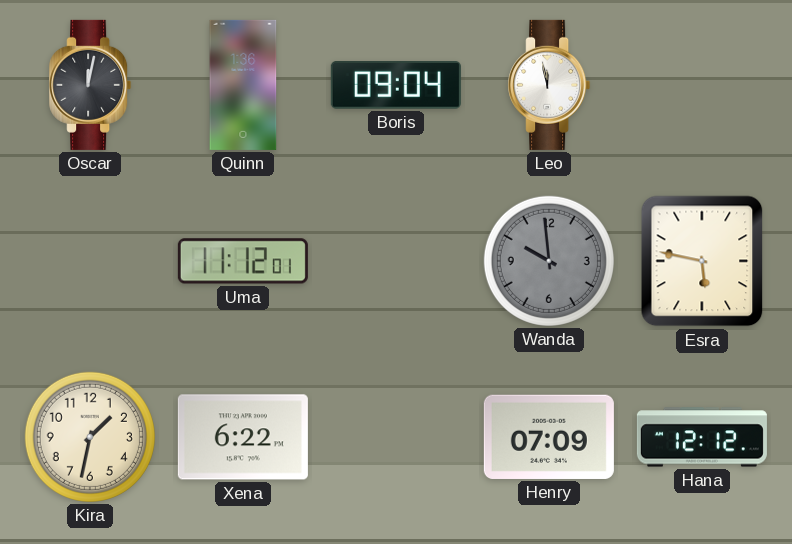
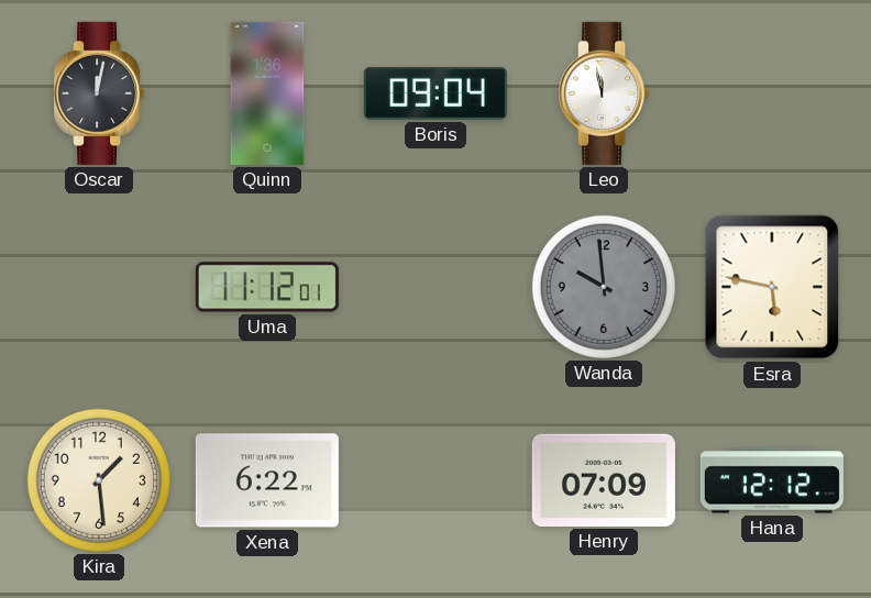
Kira: 1:32 -> 1:29 (99, 480)
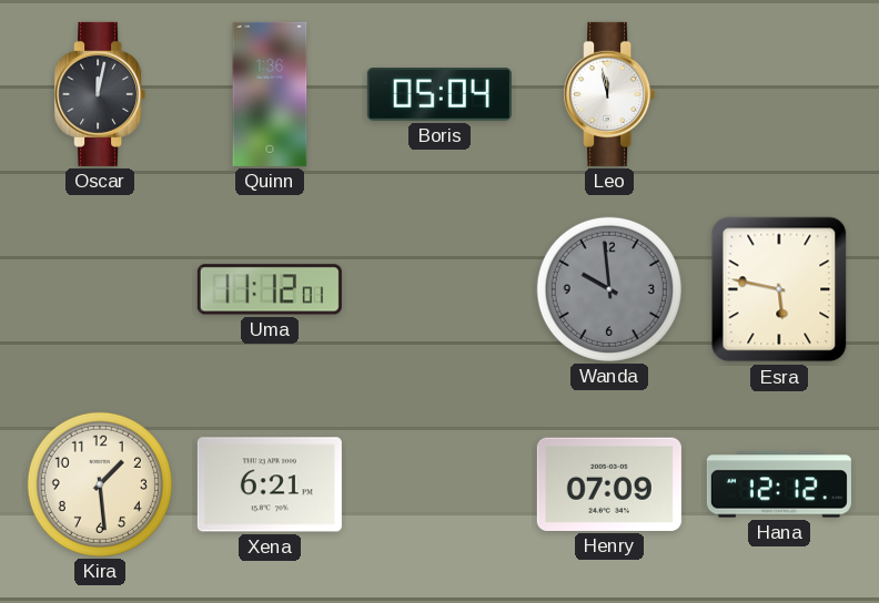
Boris: 09:04 -> 05:04 (439, 95)
Xena: 6:22 -> 6:21 (270, 484)
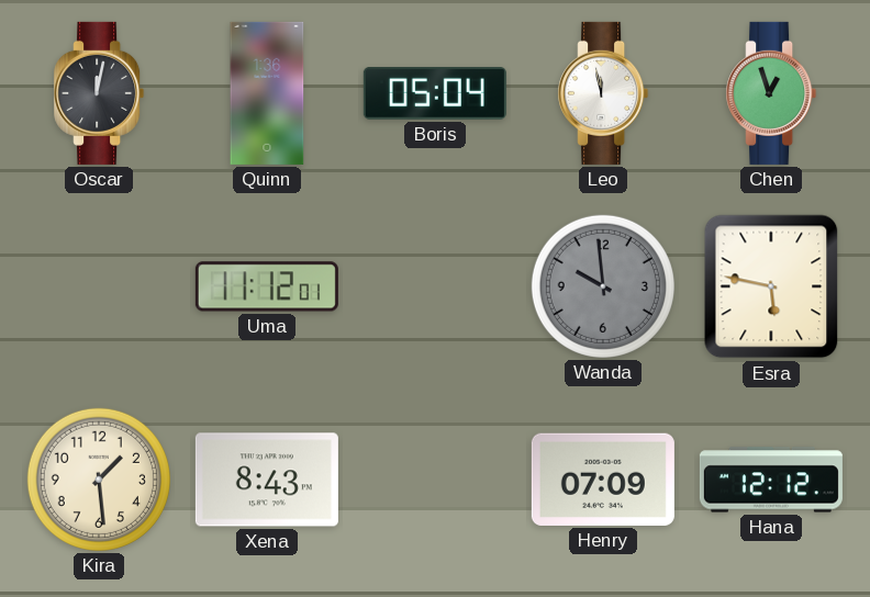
Chen: none -> 12:57 (771, 93)
Xena: 6:21 -> 8:43 (267, 480)
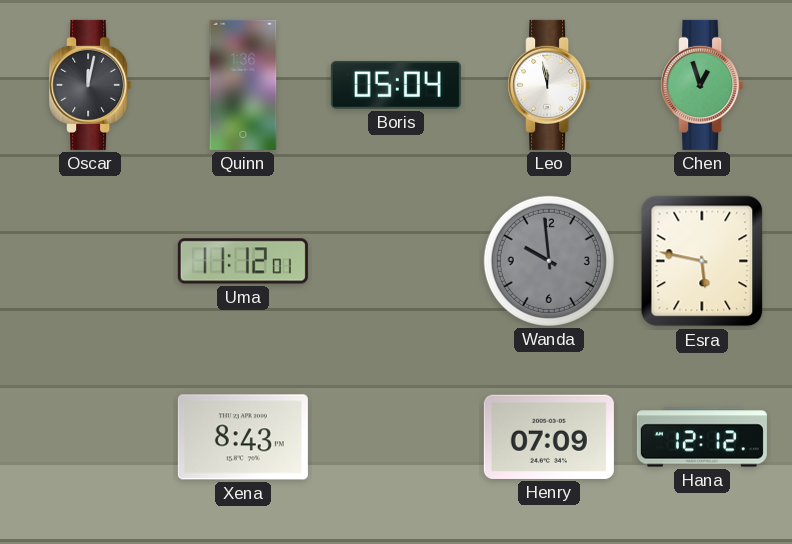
Kira: 1:29 -> none (99, 480)
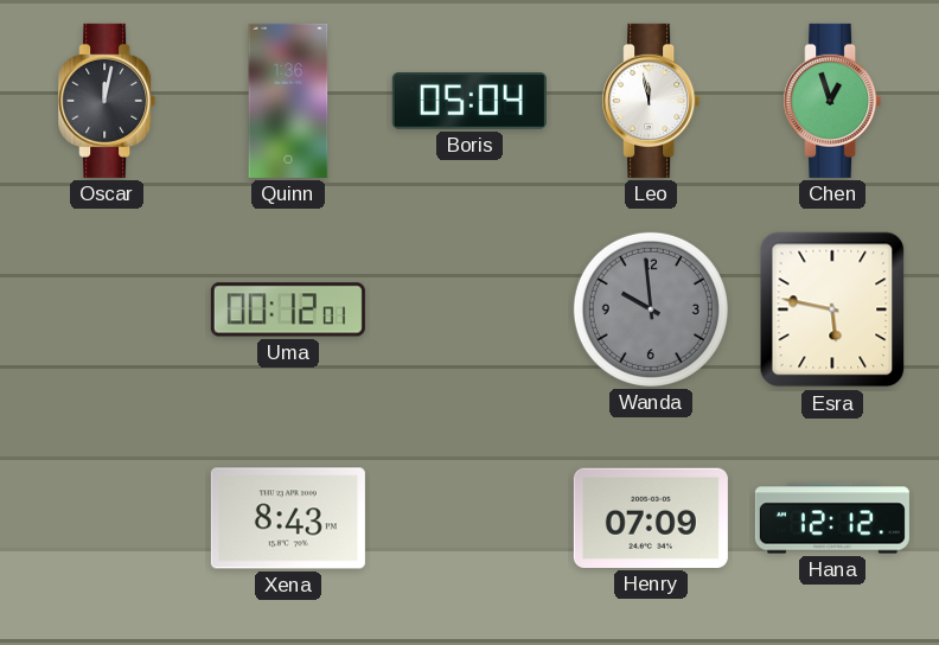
Uma: 11:12 -> 00:12 (288, 309)
